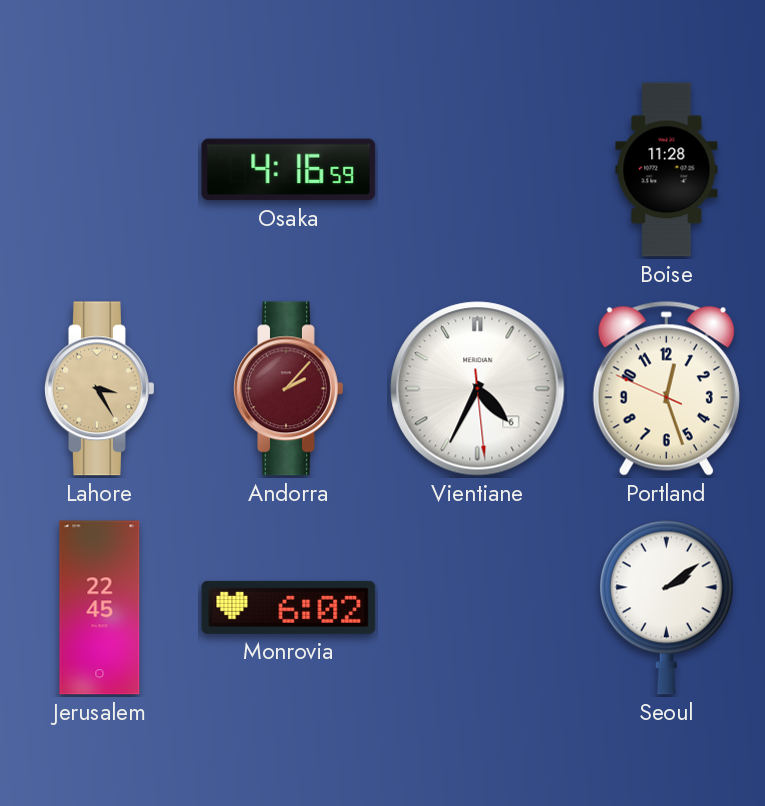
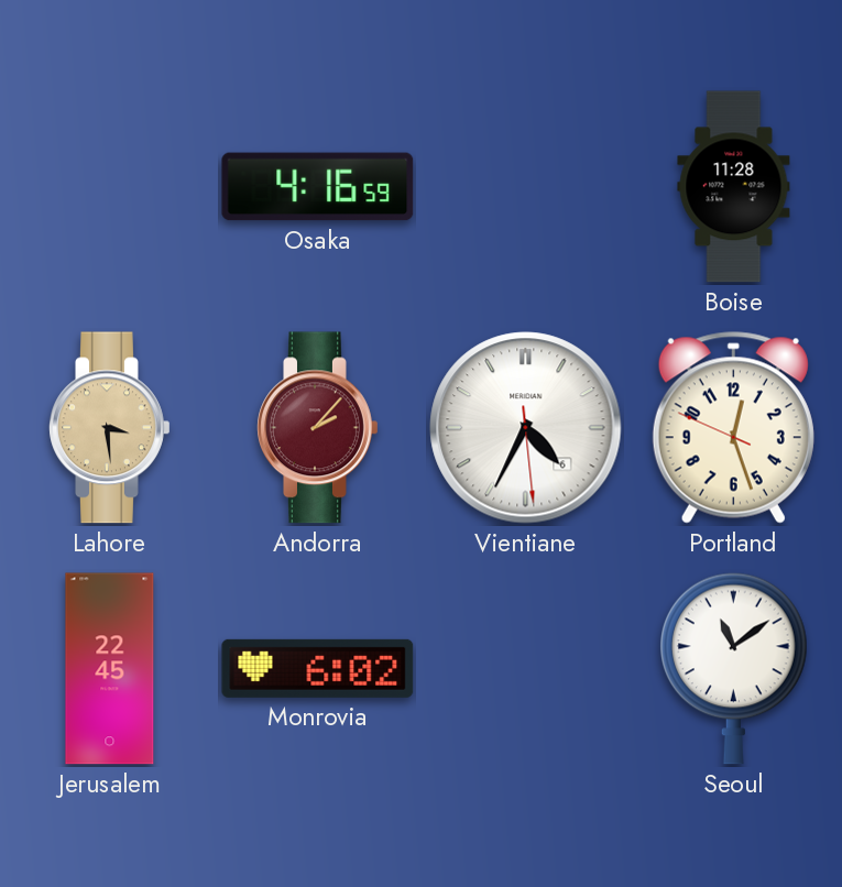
Lahore: 3:25 -> 3:29 (110, 428)
Seoul: 2:09 -> 11:09 (734, 668)
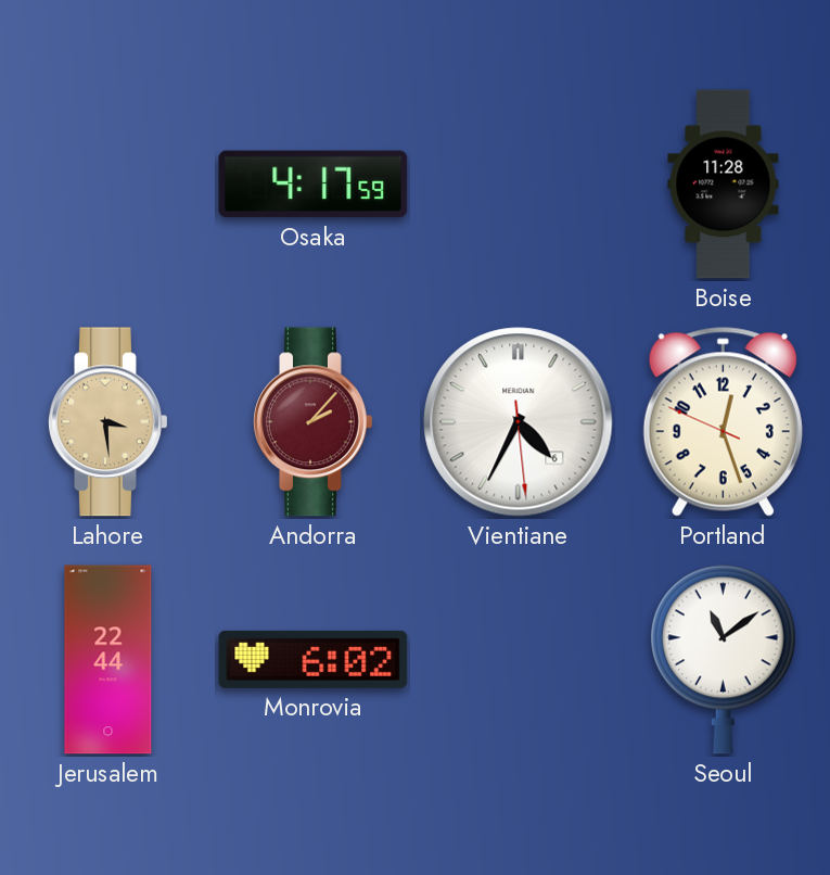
Osaka: 4:16 -> 4:17 (314, 185)
Jerusalem: 22:45 -> 22:44 (108, 660)
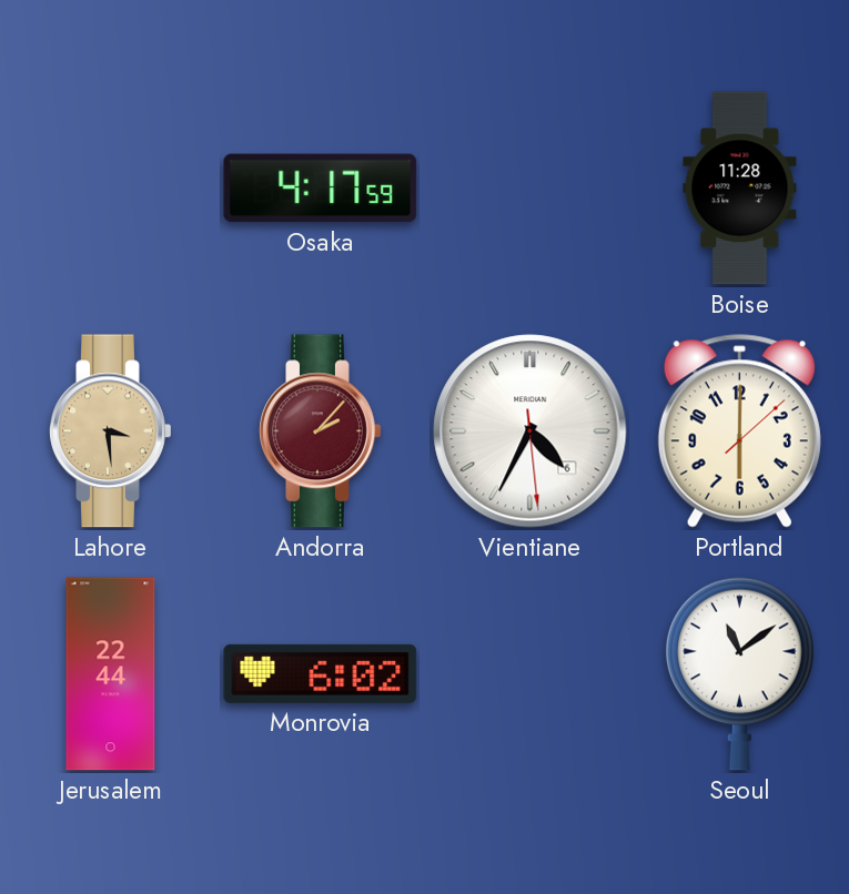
Portland: 12:26 -> 6:00 (739, 431)
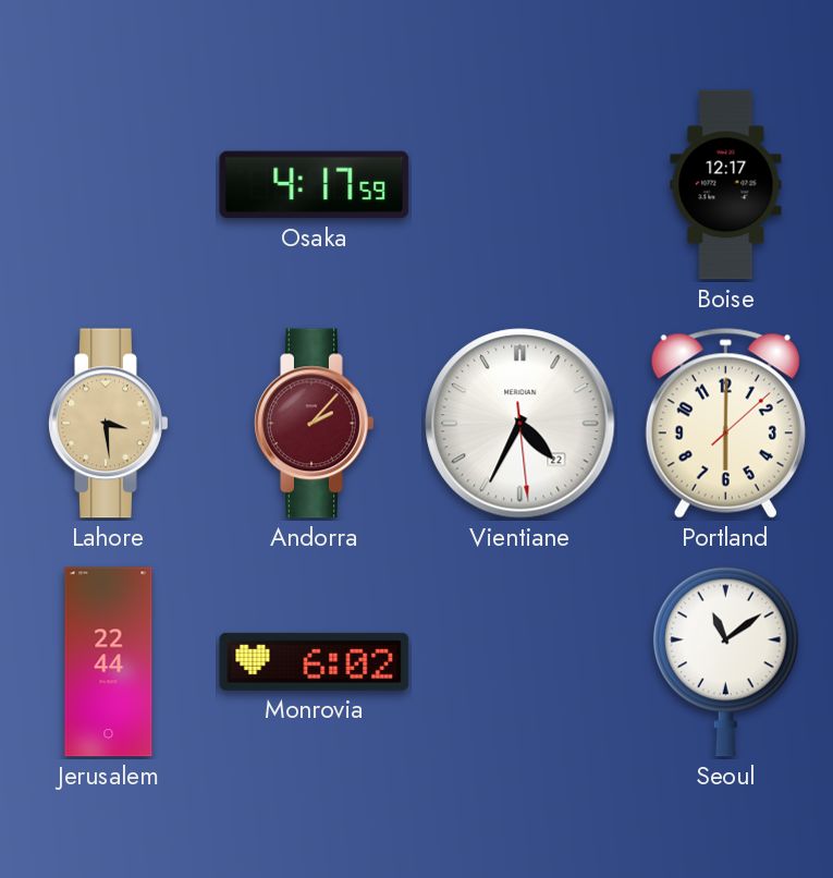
Boise: 11:28 -> 12:17 (726, 185)
Vientiane date: 6 -> 22 (520, 424)
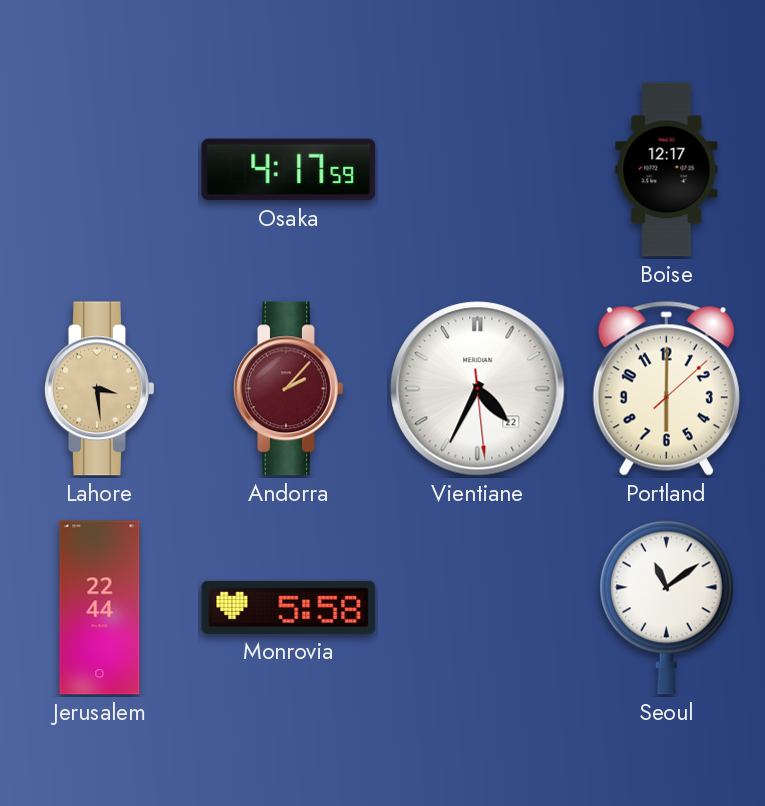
Monrovia: 6:02 -> 5:58 (289, 607)
